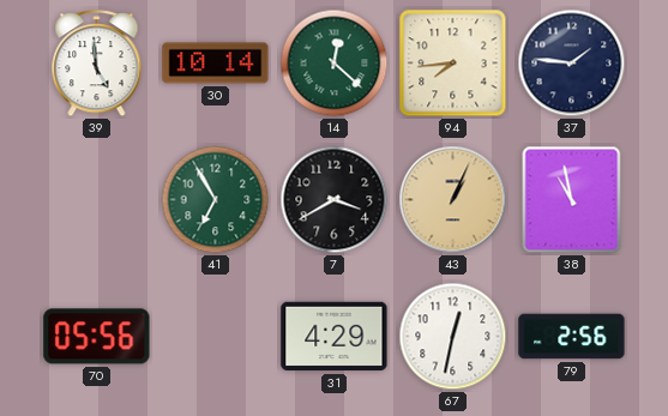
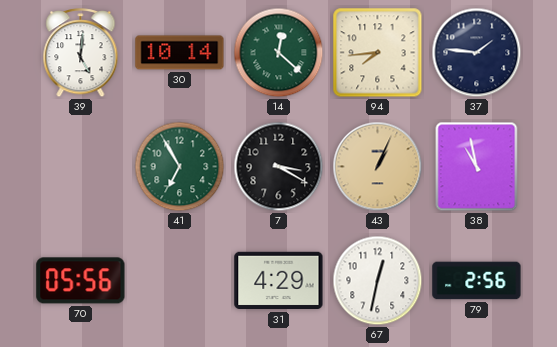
39: 4:59 -> 5:01 (81, 53)
7: 3:40 -> 3:20 (279, 167)
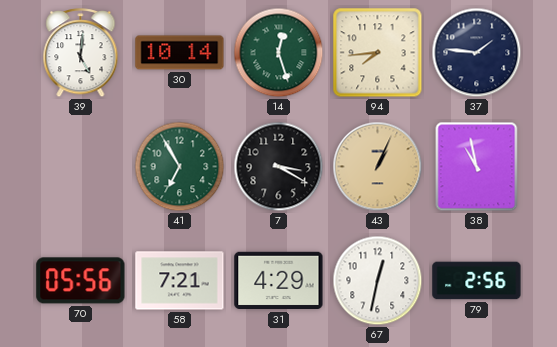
14: 12:22 -> 12:27 (279, 53)
58: none -> 7:21 (180, 281)
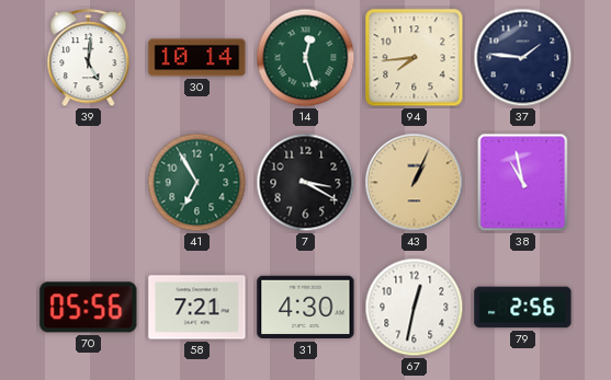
31: 4:29 -> 4:30 (306, 308)
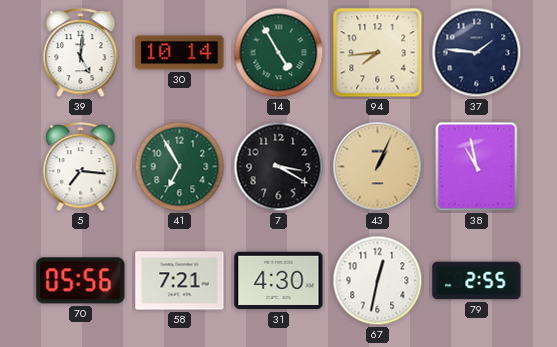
14: 12:27 -> 4:55 (279, 53)
5: none -> 7:16 (81, 167)
79: 2:56 -> 2:55 (477, 281)
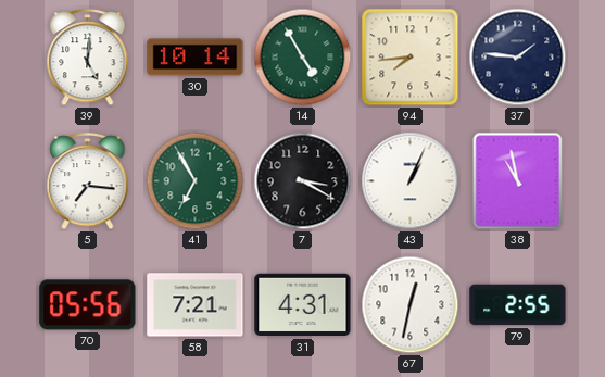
43 dial: champagne -> white (411, 181)
31: 4:30 -> 4:31 (303, 305)
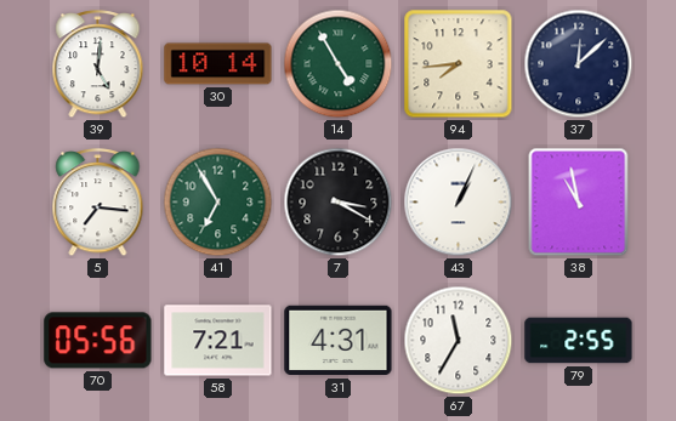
37: 1:46 -> 12:08 (579, 64)
67: 12:32 -> 11:35 (459, 341)
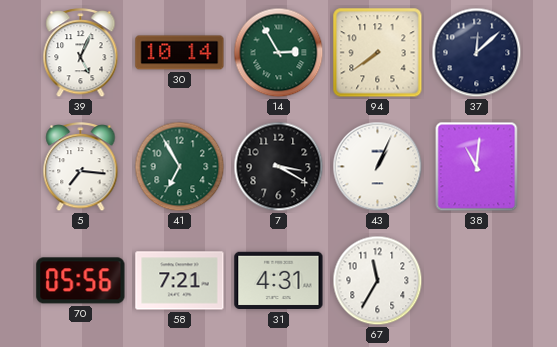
39: 5:01 -> 5:04 (81, 53)
14: 4:55 -> 2:55 (279, 53)
94: 7:44 -> 7:39 (378, 53)
38: 10:58 -> 11:01 (477, 167)
79: 2:55 -> none (579, 341)
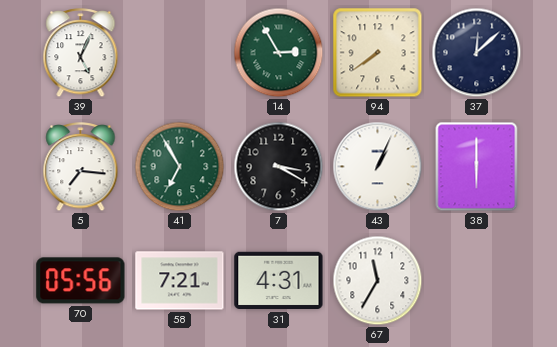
30: 10:14 -> none (180, 53)
38: 11:01 -> 6:00 (477, 167)
